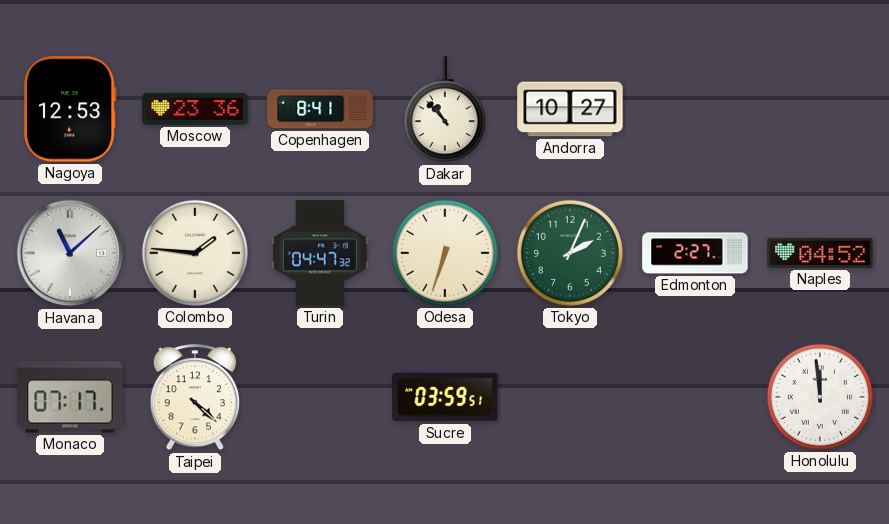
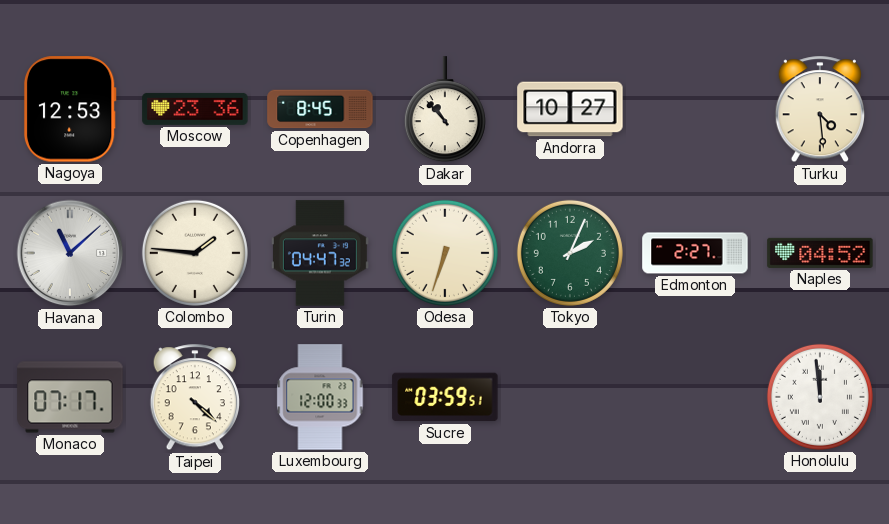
Copenhagen: 8:41 -> 8:45 (320, 109)
Turku: none -> 4:29 (819, 110)
Luxembourg: none -> 12:00 (320, 397)
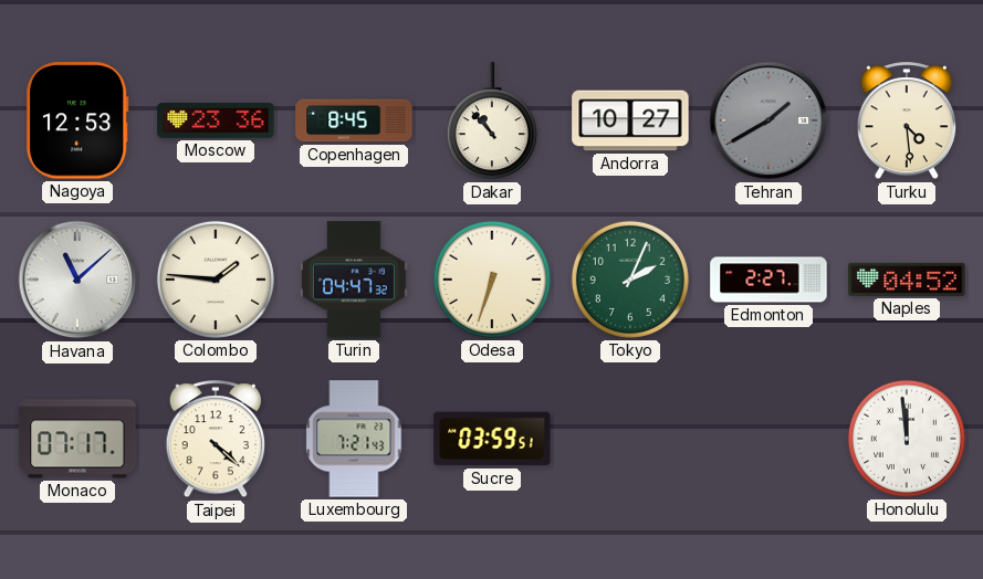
Tehran: none -> 1:40 (768, 120)
Luxembourg: 12:00 -> 7:21 (354, 439)
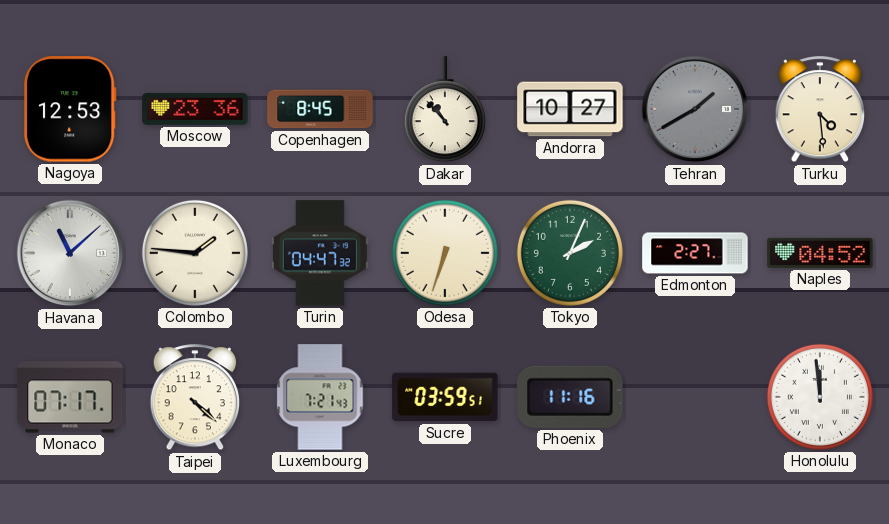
Phoenix: none -> 11:16 (570, 397)
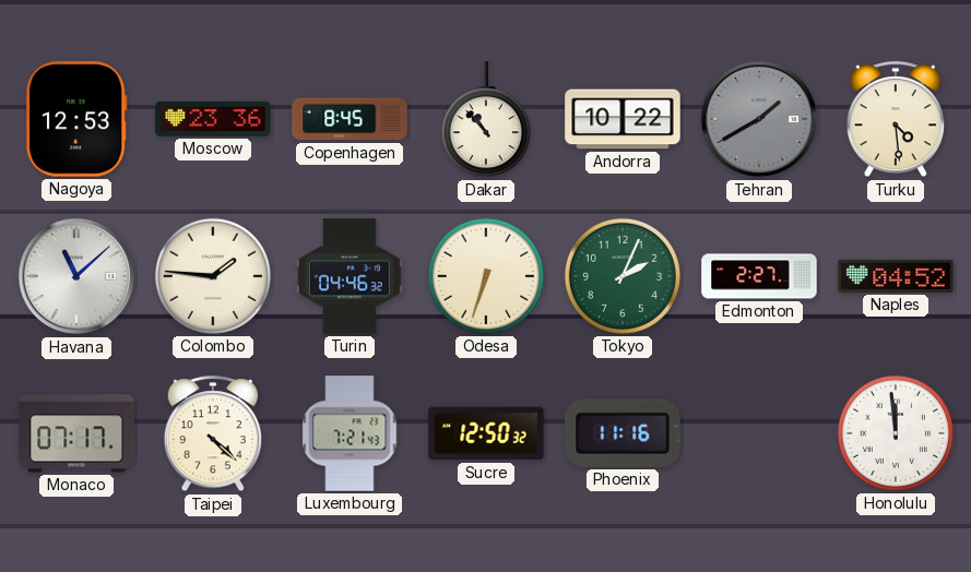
Andorra: 10:27 -> 10:22 (623, 119)
Turin: 04:47 -> 04:46 (350, 276)
Sucre: 03:59 -> 12:50 (486, 433)
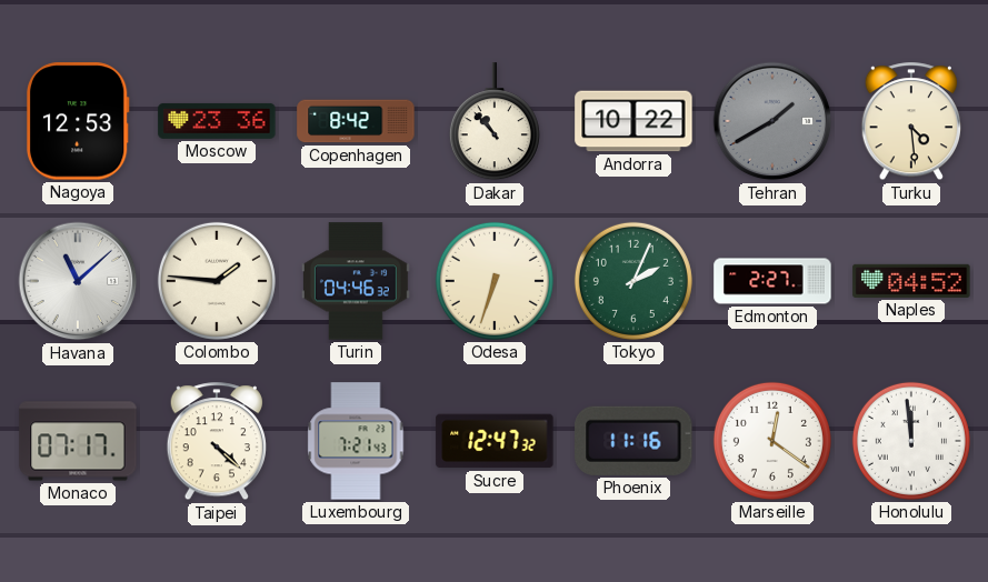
Copenhagen: 8:45 -> 8:42 (356, 121)
Sucre: 12:50 -> 12:47 (495, 441)
Marseille: none -> 12:21 (772, 441)
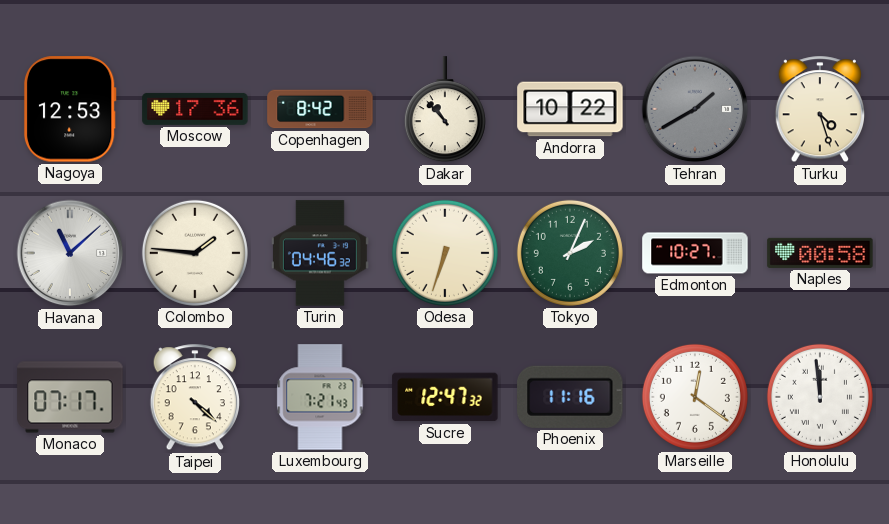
Moscow: 23:36 -> 17:36 (195, 109)
Turku: 4:29 -> 4:27 (819, 110)
Edmonton: 2:27 -> 10:27 (695, 253)
Naples: 04:52 -> 00:58 (820, 253)
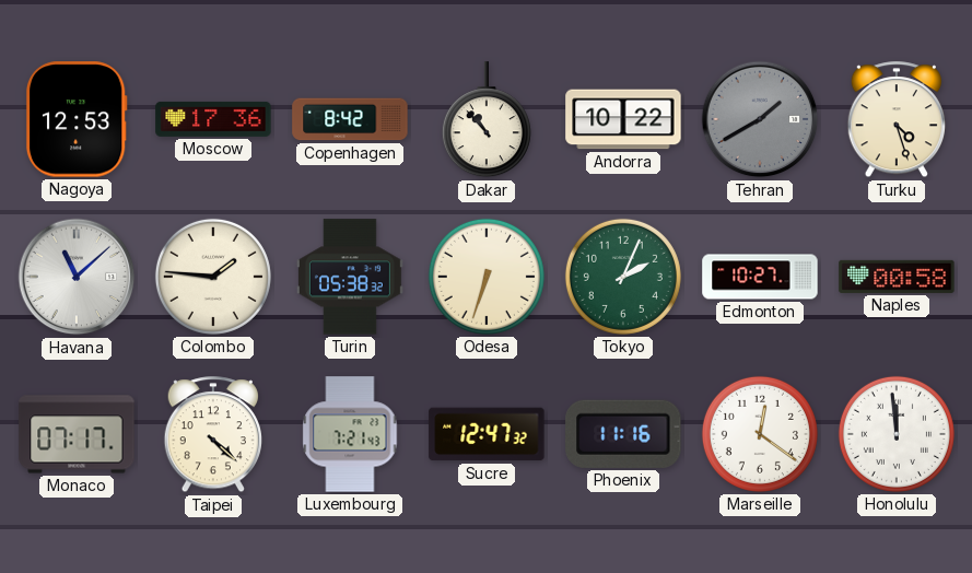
Turin: 04:46 -> 05:38 (350, 277)
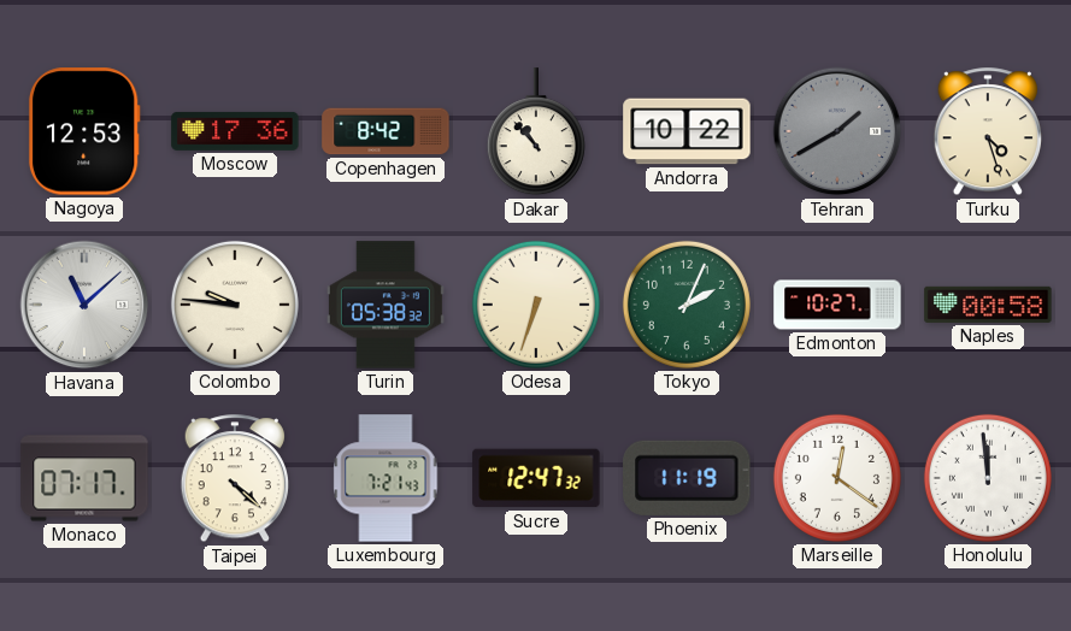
Colombo: 1:46 -> 9:46 (235, 305)
Phoenix: 11:16 -> 11:19 (687, 478)
